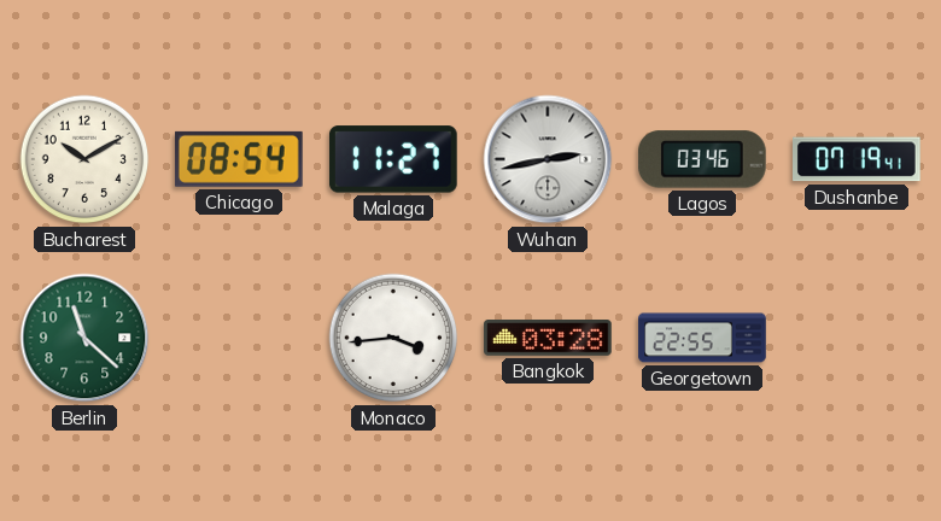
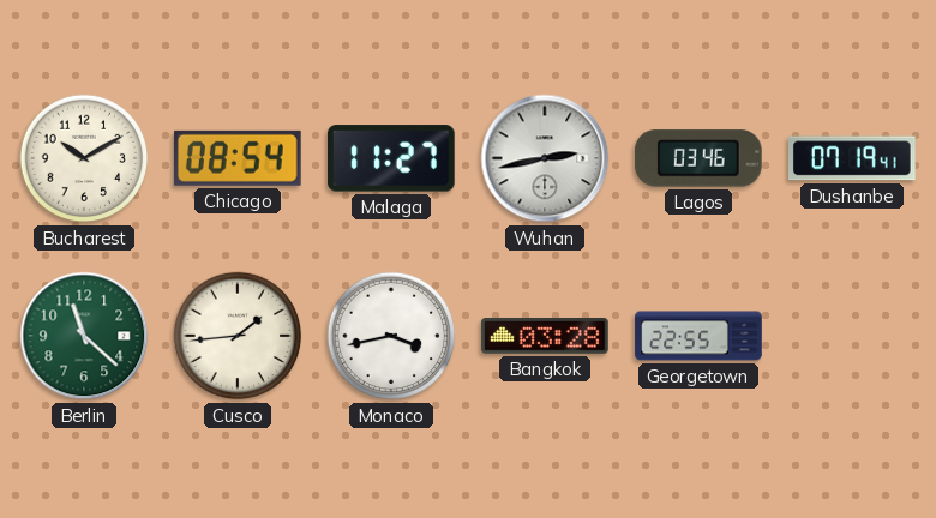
Cusco: none -> 1:44 (238, 336)
Monaco: 3:44 -> 3:43 (391, 336)
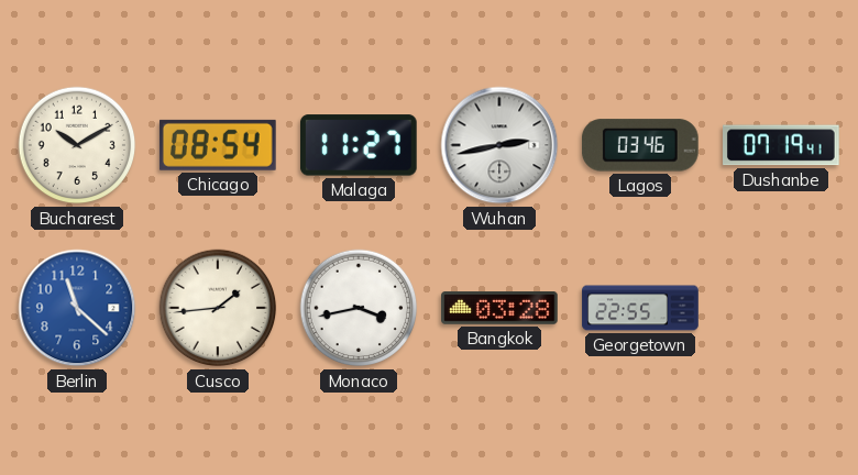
Berlin dial: green -> blue (77, 308)
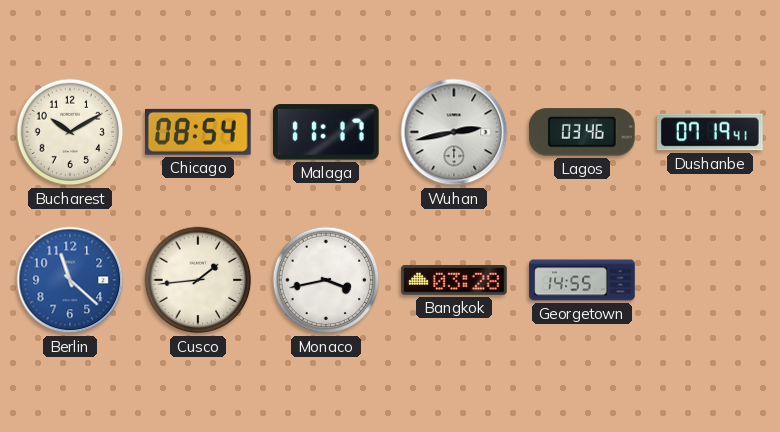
Malaga: 11:27 -> 11:17 (327, 132)
Georgetown: 22:55 -> 14:55 (582, 280)
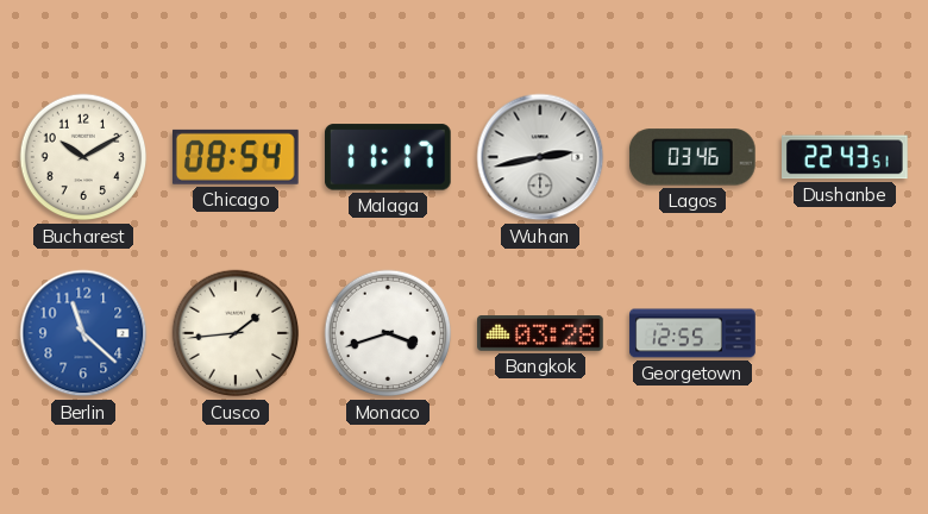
Dushanbe: 07:19 -> 22:43 (846, 157)
Monaco: 3:43 -> 3:42 (388, 333)
Georgetown: 14:55 -> 12:55 (692, 333)
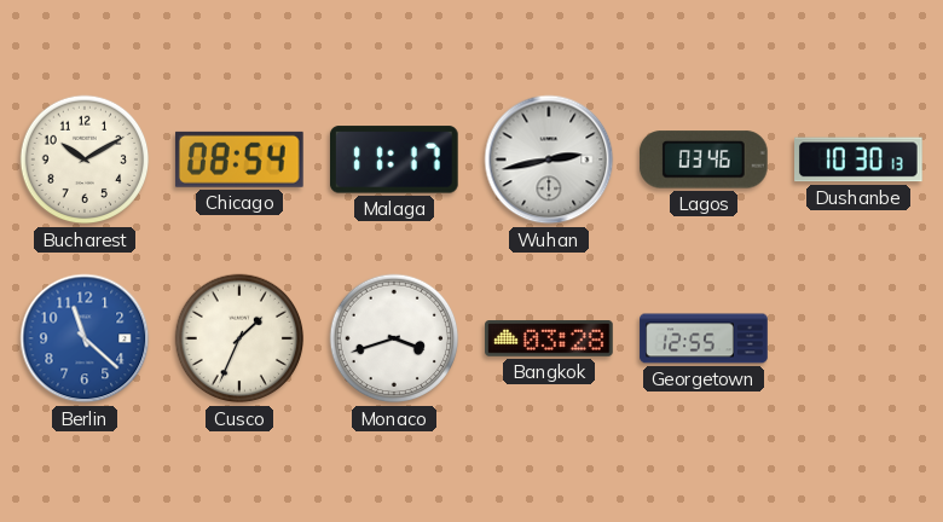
Dushanbe: 22:43 -> 10:30 (860, 159)
Cusco: 1:44 -> 1:34 (239, 338)
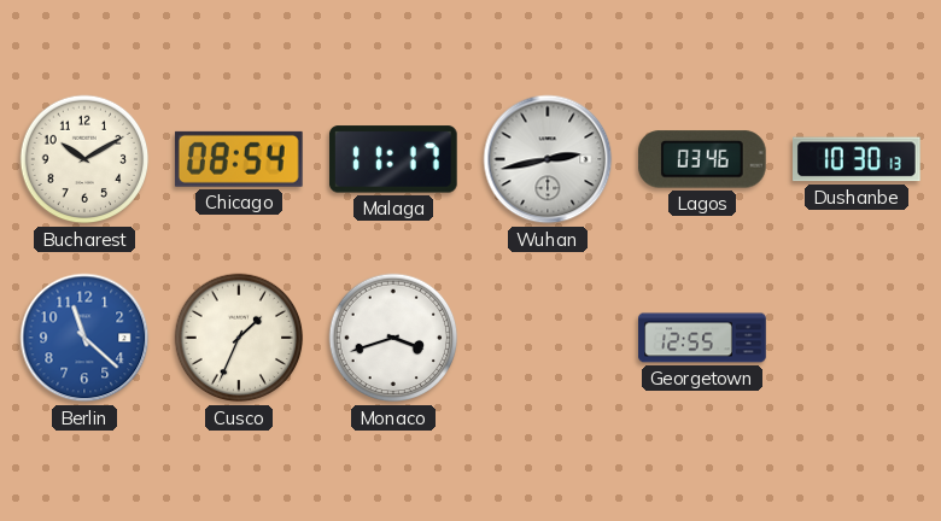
Bangkok: 03:28 -> none (549, 340)
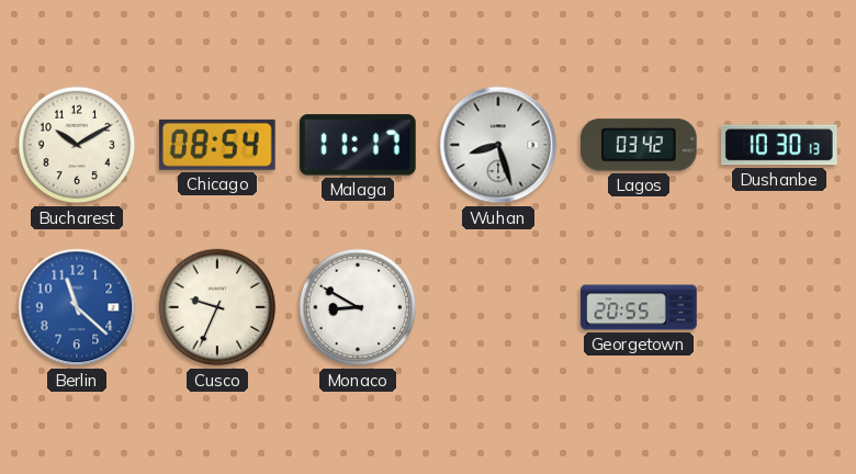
Wuhan: 2:43 -> 8:27 (498, 145)
Lagos: 03:46 -> 03:42 (640, 145)
Cusco: 1:34 -> 9:34 (217, 307)
Monaco: 3:42 -> 8:50 (358, 307)
Georgetown: 12:55 -> 20:55 (639, 307)
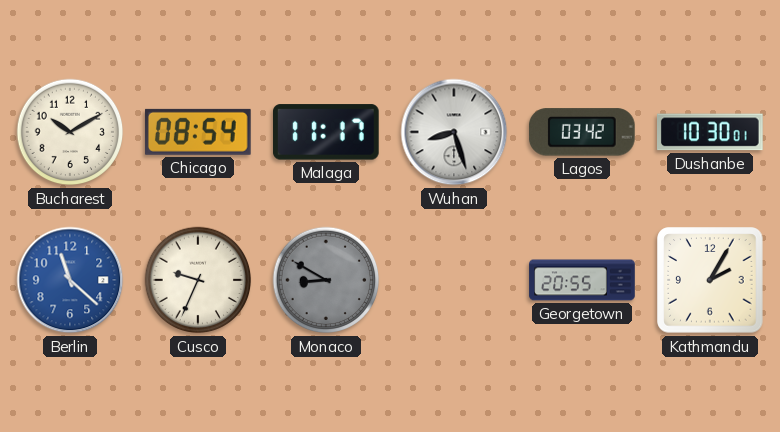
Dushanbe: 10:30:13 -> 10:30:01 (711, 132)
Monaco dial: white -> grey (326, 280)
Kathmandu: none -> 2:05 (710, 280)
